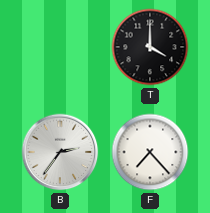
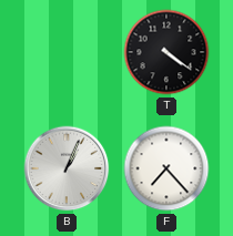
T: 4:00 -> 4:21 (166, 52)
B: 2:36 -> 1:04 (67, 168)
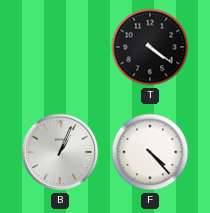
F: 7:23 -> 4:23 (150, 152)
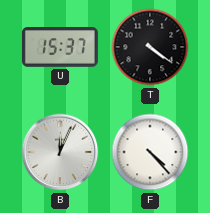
U: none -> 15:37 (60, 48)
B: 1:04 -> 12:04 (60, 152)
